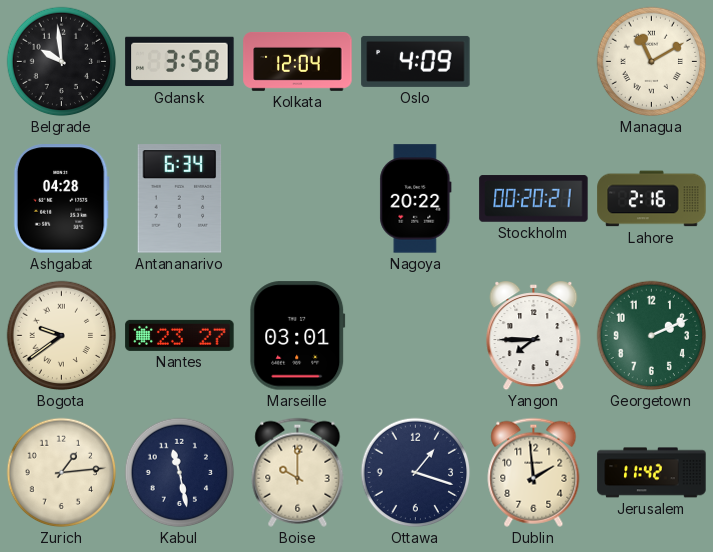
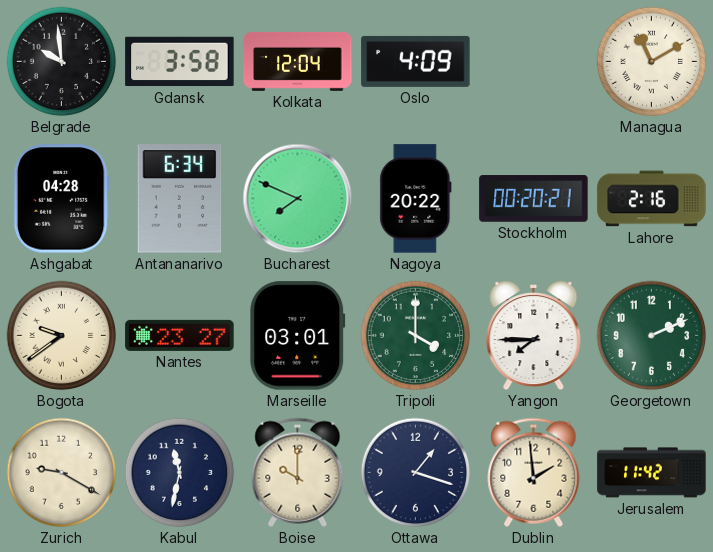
Bucharest: none -> 7:49 (298, 199)
Tripoli: none -> 4:00 (416, 336)
Zurich: 1:14 -> 9:20 (62, 473)
Kabul: 11:28 -> 11:32 (180, 473)
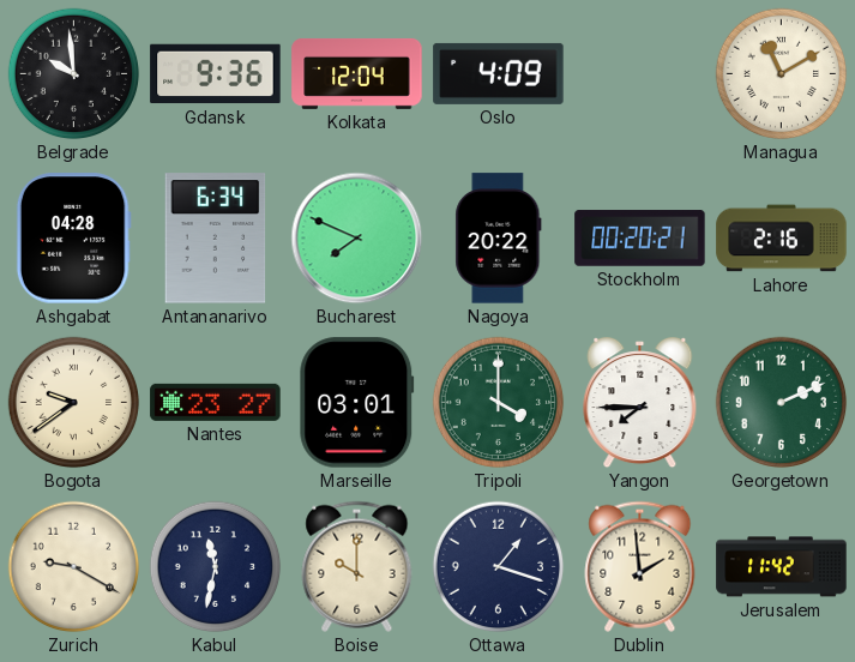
Gdansk: 3:58 -> 9:36 (216, 74)
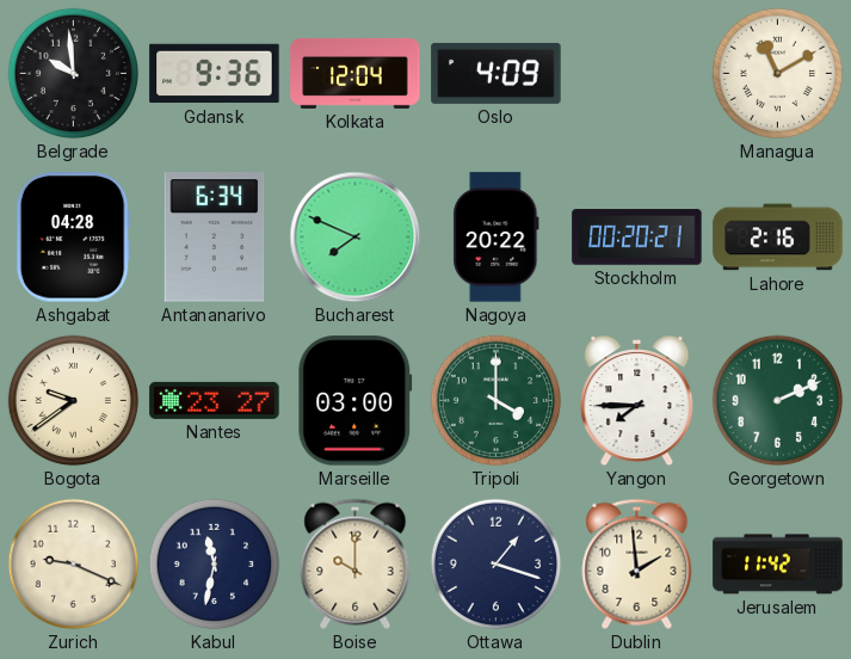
Marseille: 03:01 -> 03:00 (356, 401)
Zurich: 9:20 -> 9:19 (74, 565)
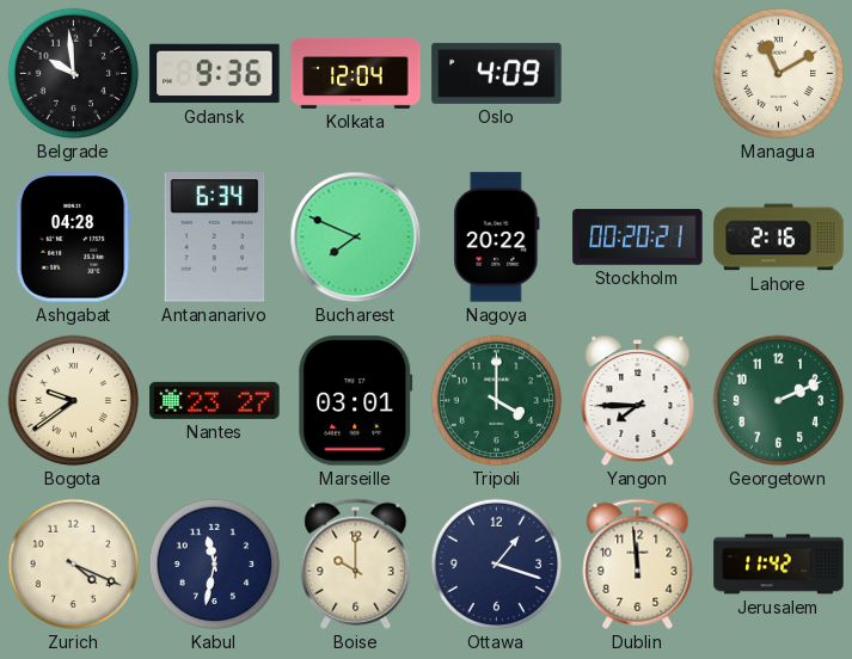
Marseille: 03:00 -> 03:01 (356, 401)
Zurich: 9:19 -> 4:19 (74, 565)
Dublin: 1:59 -> 11:59 (638, 563)
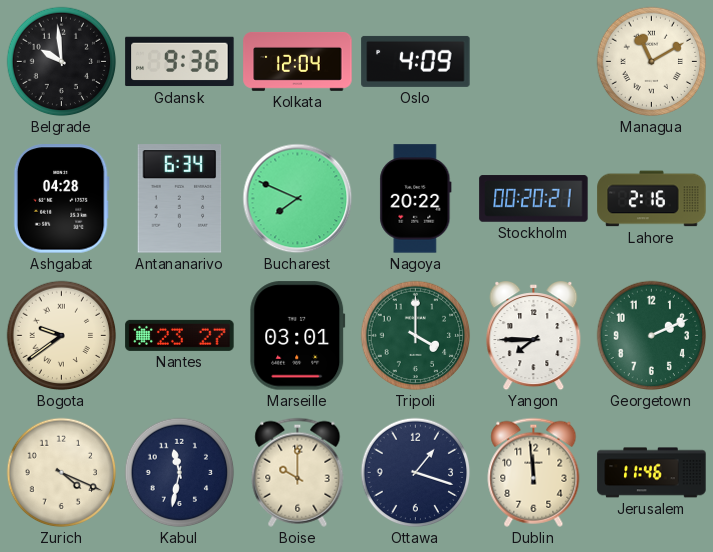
Jerusalem: 11:42 -> 11:46 (652, 473)
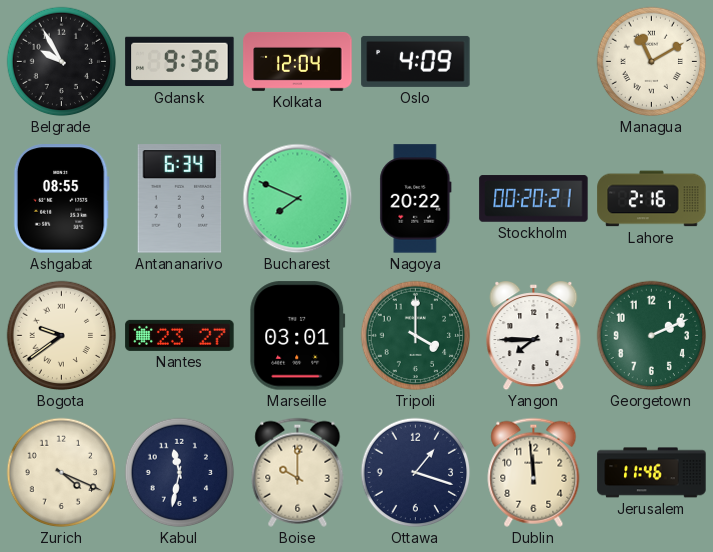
Belgrade: 9:59 -> 9:55 (62, 62)
Ashgabat: 04:28 -> 08:55 (61, 199)
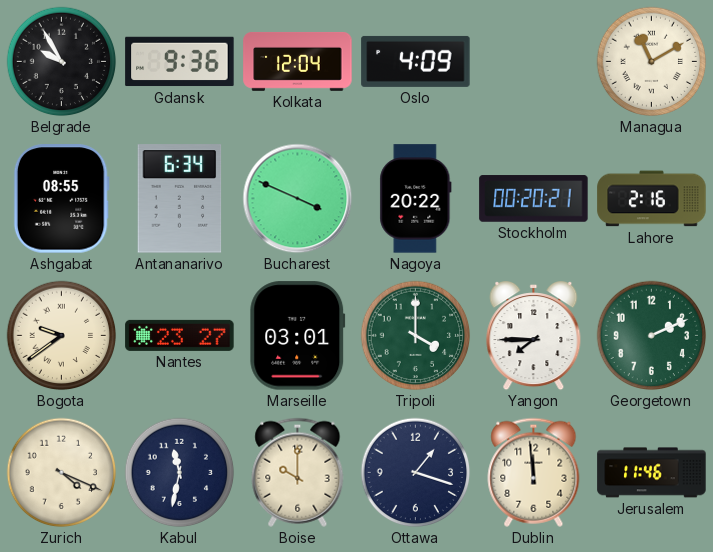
Bucharest: 7:49 -> 3:49 (298, 199)
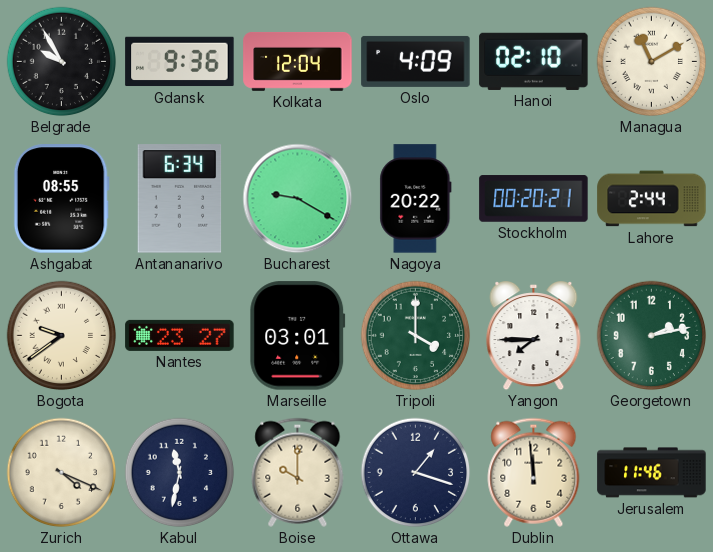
Hanoi: none -> 02:10 (534, 61)
Bucharest: 3:49 -> 9:20 (298, 199)
Lahore: 2:16 -> 2:44 (652, 199)
Georgetown: 2:11 -> 2:13 (652, 336)
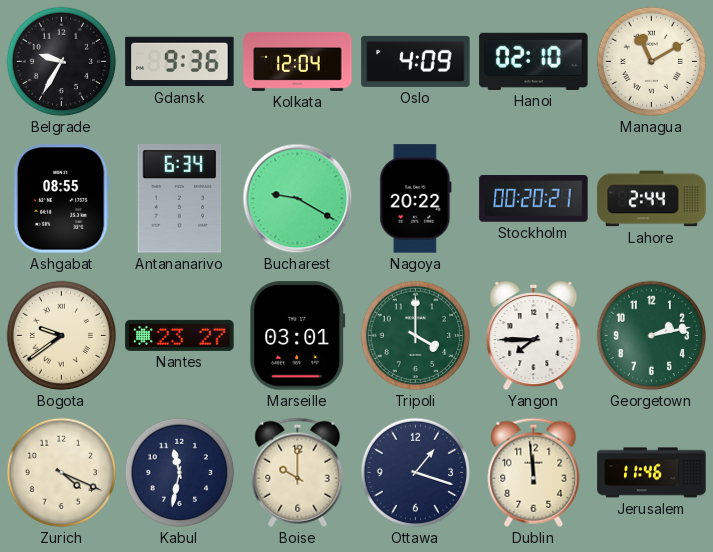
Belgrade: 9:55 -> 9:35 (62, 62)
